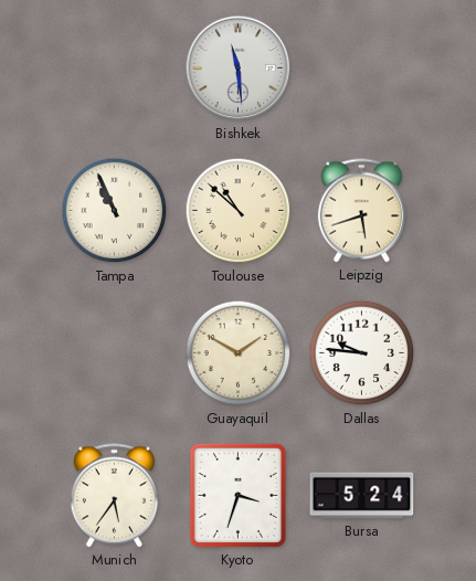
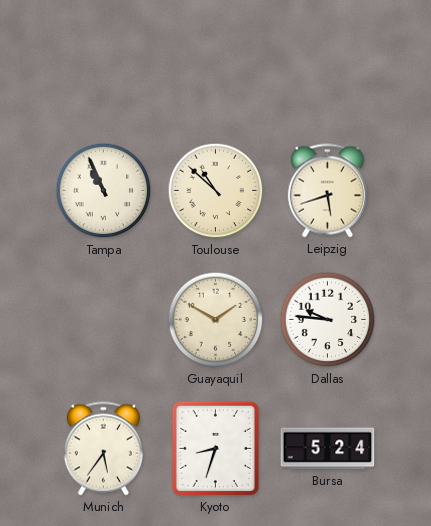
Bishkek: 11:29 -> none (239, 68)
Kyoto: 3:33 -> 8:33 (215, 448)
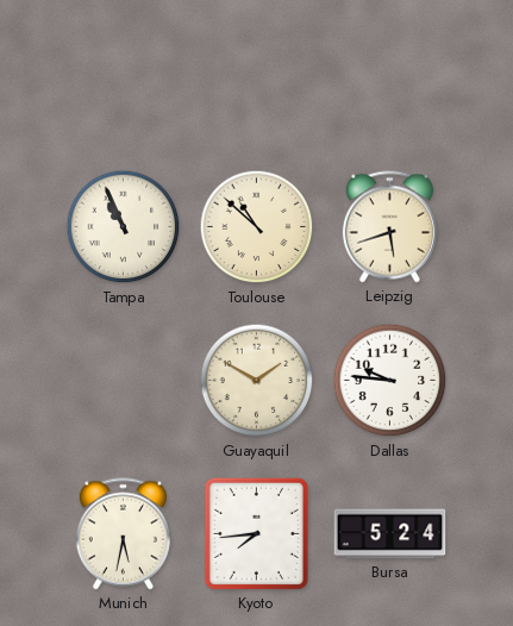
Munich: 5:36 -> 5:32 (123, 534)
Kyoto: 8:33 -> 7:44 (256, 533)
